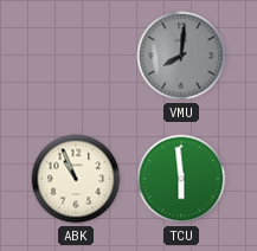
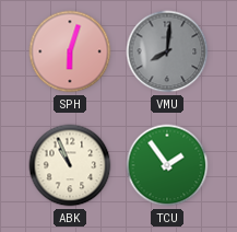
SPH: none -> 6:03 (70, 51)
TCU: 5:59 -> 1:54 (167, 165)
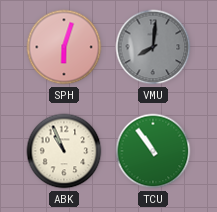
TCU: 1:54 -> 10:54 (153, 151)
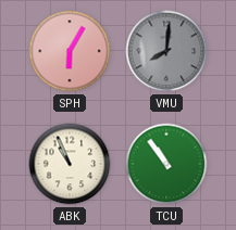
SPH: 6:03 -> 6:05 (70, 51)
